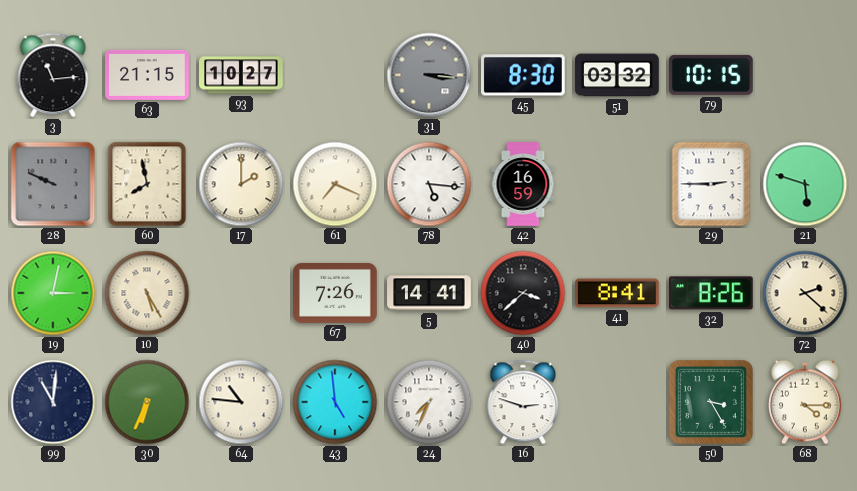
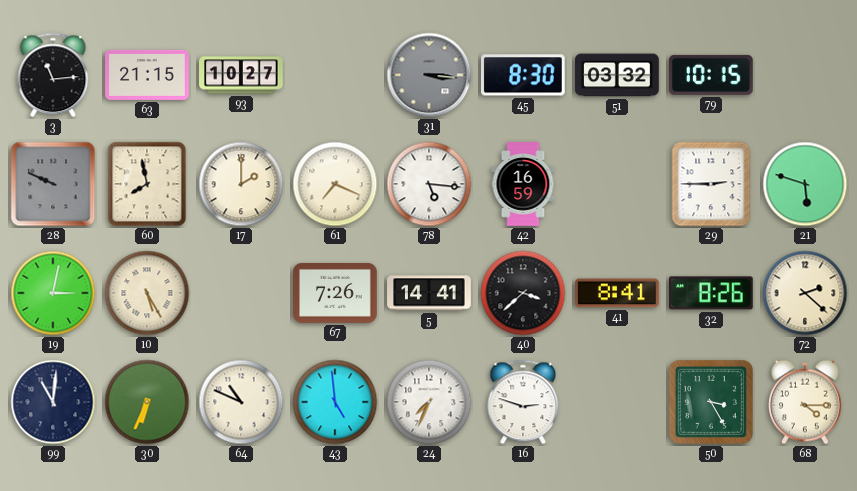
64: 10:46 -> 10:49 (241, 402)
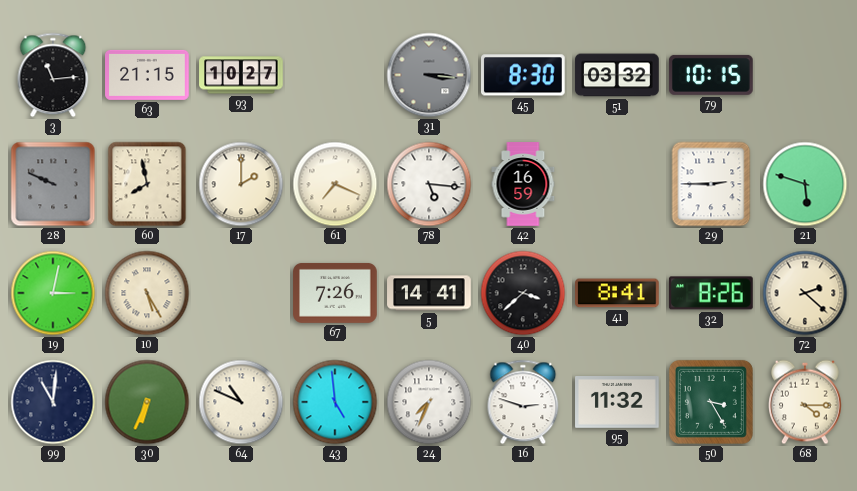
95: none -> 11:32 (617, 403)
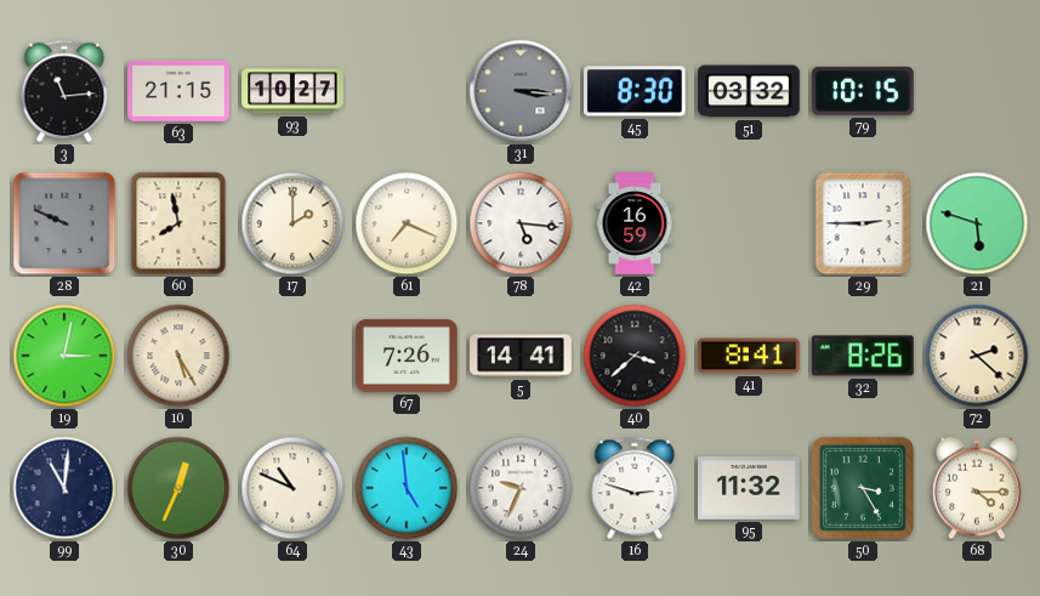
30: 6:34 -> 12:34 (178, 488)
24: 7:34 -> 9:34 (521, 488)
